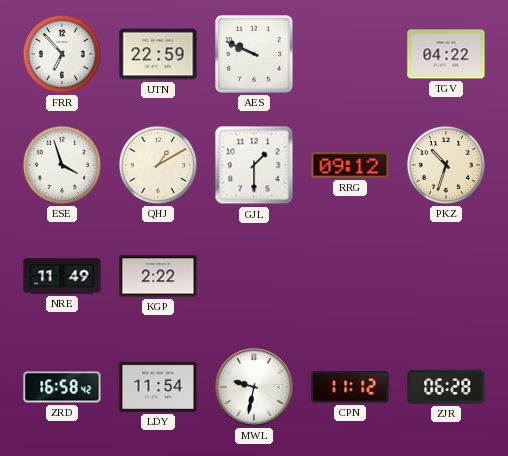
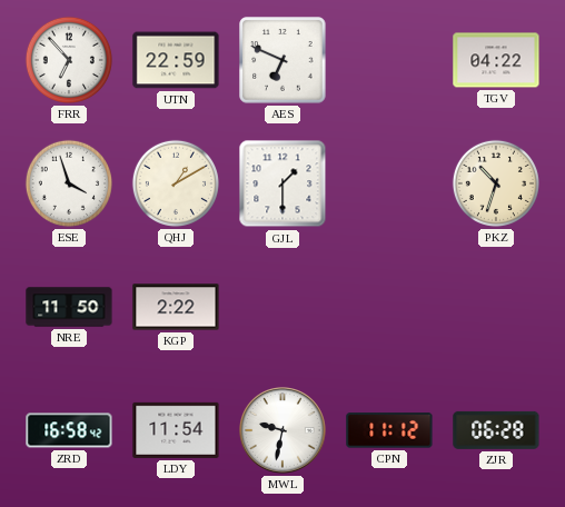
AES: 9:49 -> 6:49 (282, 60)
RRG: 09:12 -> none (350, 166)
NRE: 11:49 -> 11:50 (69, 307)
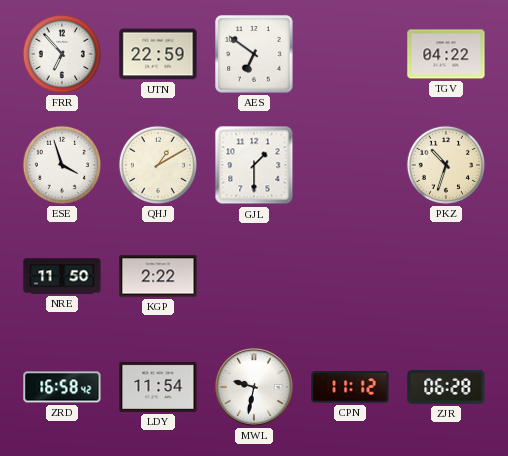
AES: 6:49 -> 6:51 (254, 54)
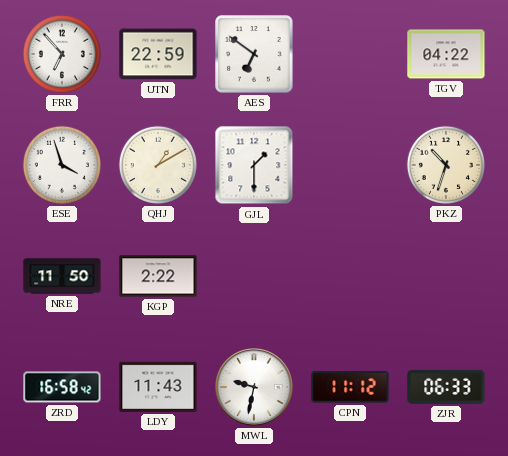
LDY: 11:54 -> 11:43 (158, 387)
ZJR: 06:28 -> 06:33 (446, 387)
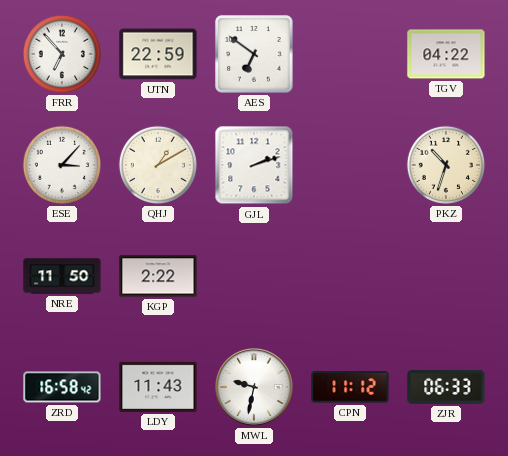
ESE: 3:57 -> 3:07 (62, 165)
GJL: 1:30 -> 2:12 (254, 165)
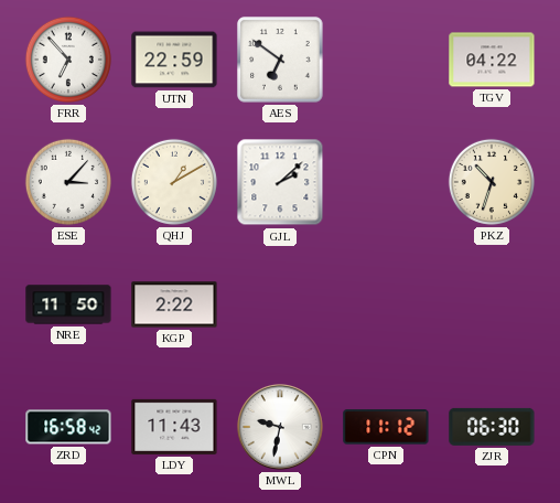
GJL: 2:12 -> 2:08 (280, 182)
ZJR: 06:33 -> 06:30 (492, 427)
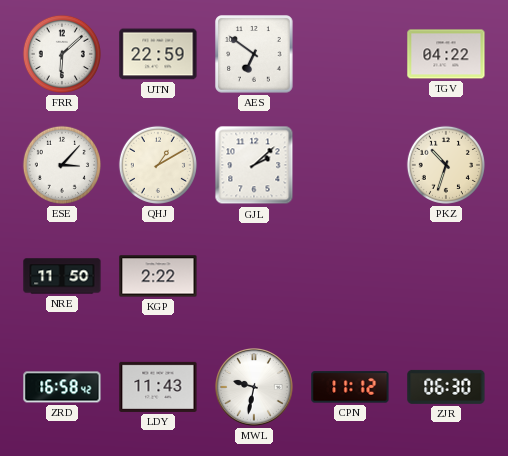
FRR: 6:53 -> 6:08 (62, 54)
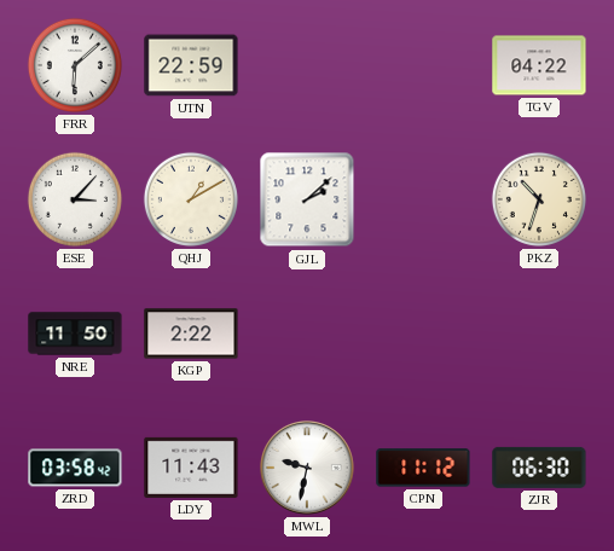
AES: 6:51 -> none (254, 54)
ZRD: 16:58 -> 03:58 (75, 468)
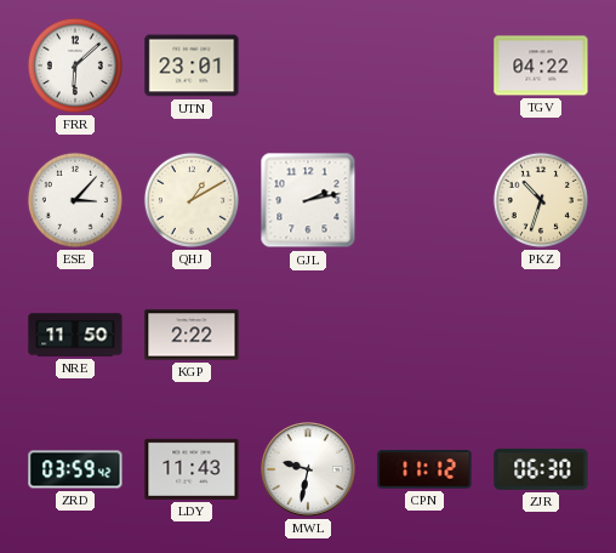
UTN: 22:59 -> 23:01 (192, 65)
GJL: 2:08 -> 2:13 (308, 200)
ZRD: 03:58 -> 03:59 (75, 469)
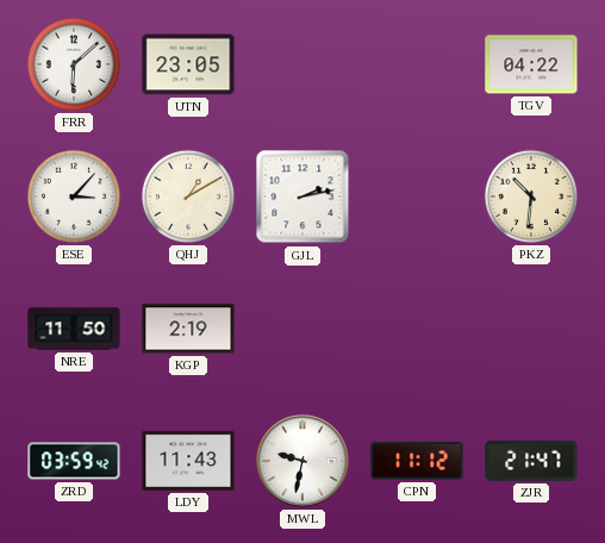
UTN: 23:01 -> 23:05 (188, 64)
PKZ: 10:33 -> 10:31 (531, 196)
KGP: 2:22 -> 2:19 (188, 329)
ZJR: 06:30 -> 21:47 (531, 461)
